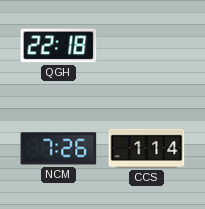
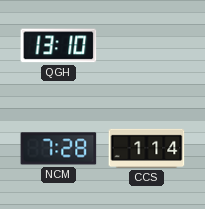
QGH: 22:18 -> 13:10 (59, 46)
NCM: 7:26 -> 7:28 (59, 149)
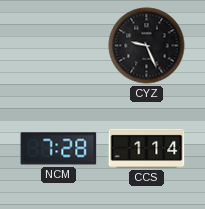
QGH: 13:10 -> none (59, 46)
CYZ: none -> 9:26 (147, 46)
